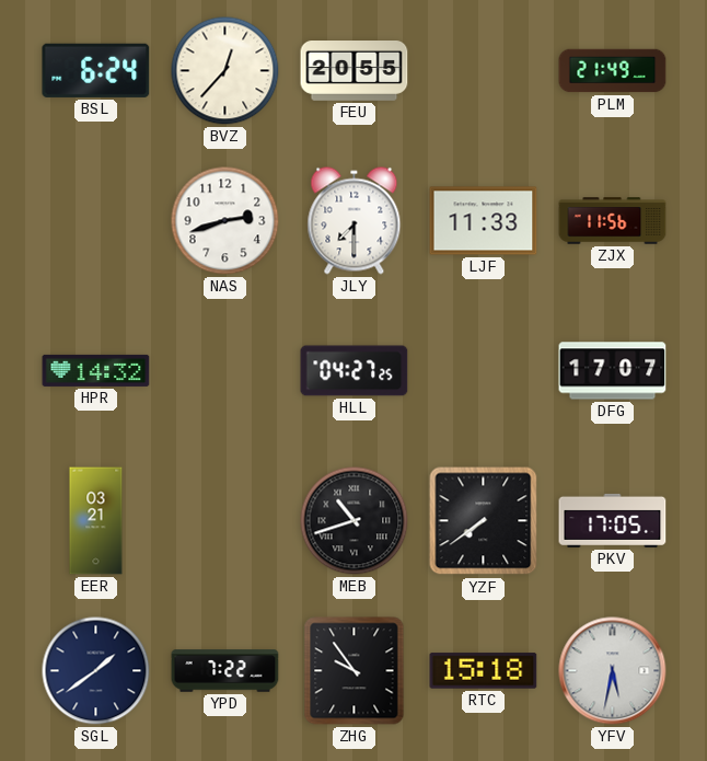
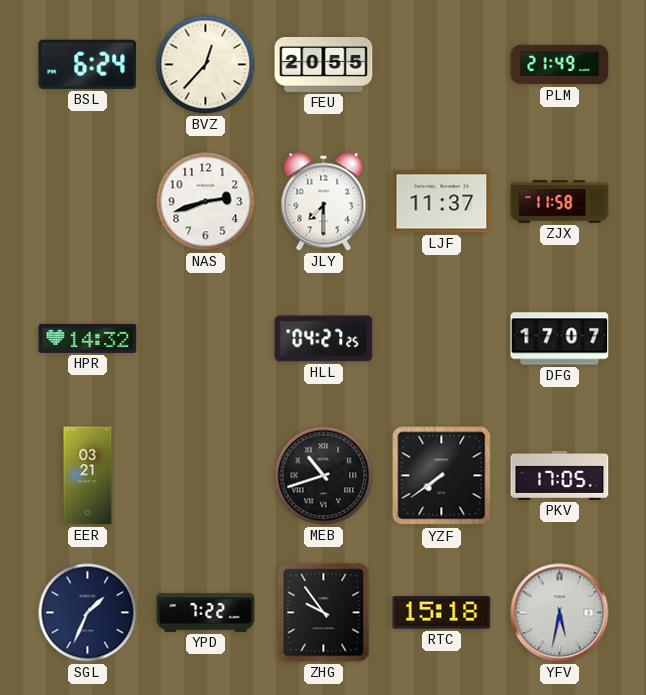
LJF: 11:33 -> 11:37 (442, 202)
ZJX: 11:56 -> 11:58 (560, 202)
SGL: 1:39 -> 1:34 (88, 613)
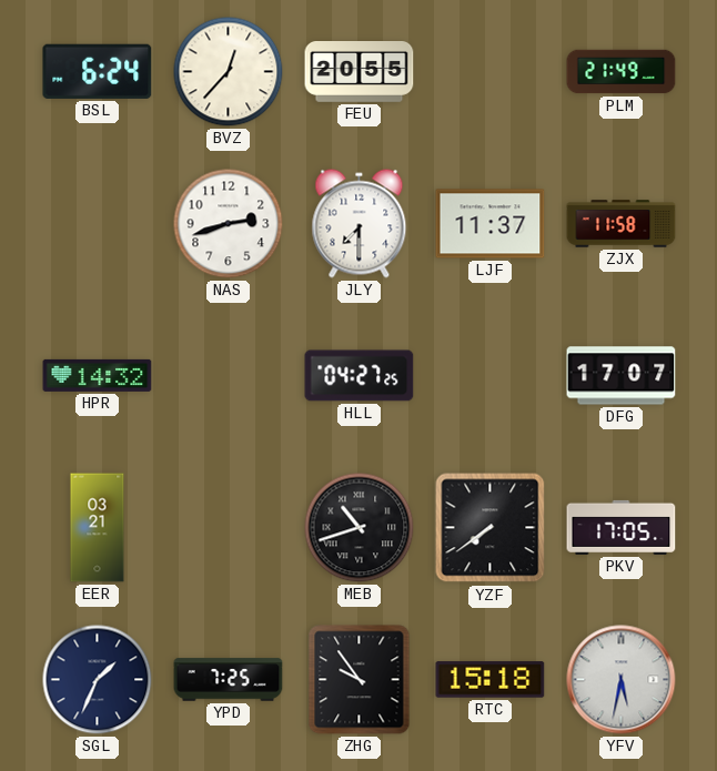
YPD: 7:22 -> 7:25 (229, 680)
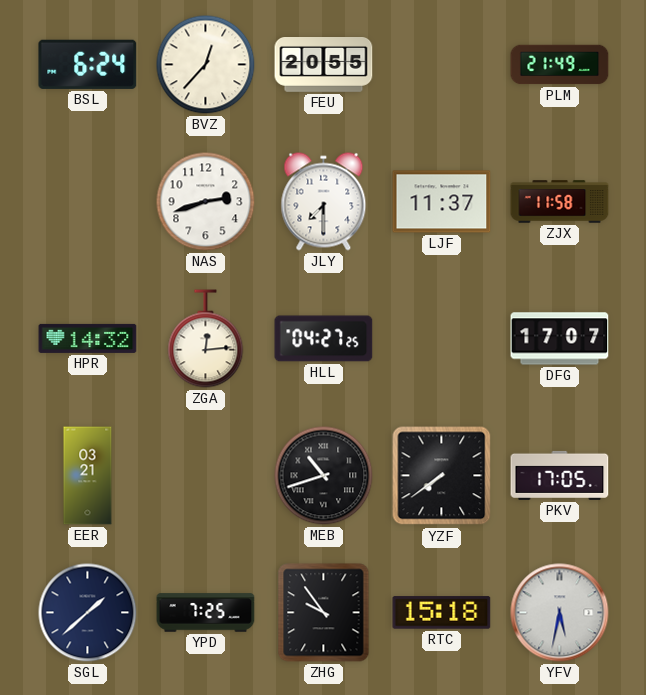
ZGA: none -> 12:14 (206, 339)
SGL: 1:34 -> 1:38 (88, 613)
